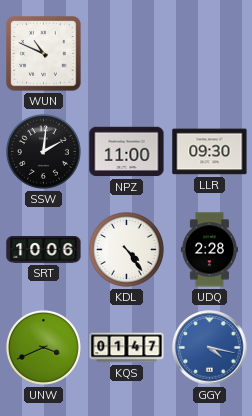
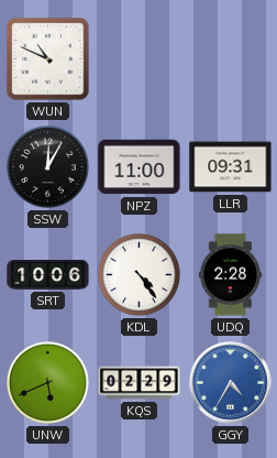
SSW: 2:01 -> 12:05 (47, 166)
LLR: 09:30 -> 09:31 (231, 167)
UNW: 3:41 -> 5:41 (47, 382)
KQS: 01:47 -> 02:29 (140, 383)
GGY: 4:17 -> 4:35 (231, 383)
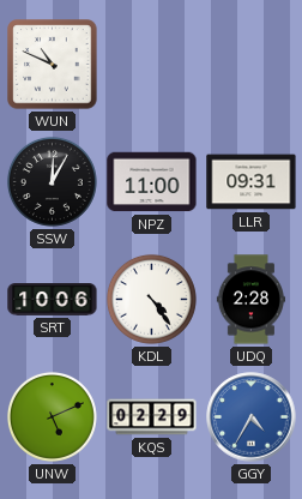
UNW: 5:41 -> 5:11 (52, 416)
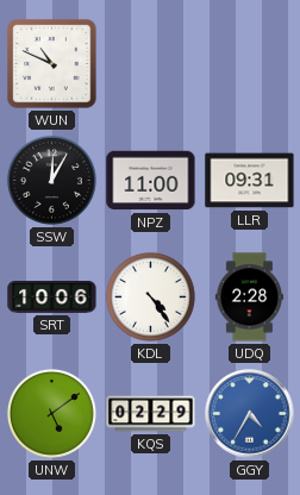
UNW: 5:11 -> 5:09 (51, 413)
